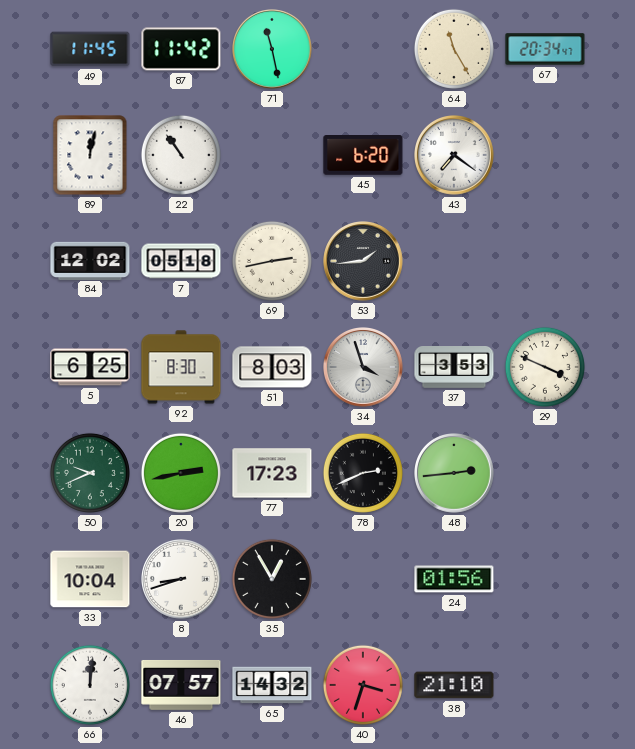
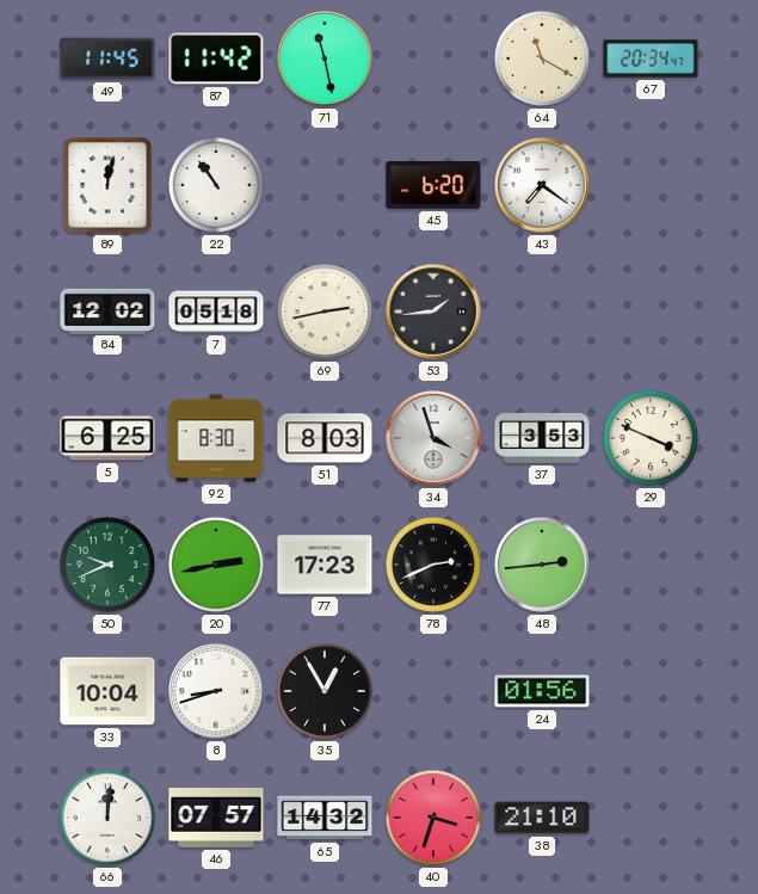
64: 11:25 -> 11:20 (542, 58)
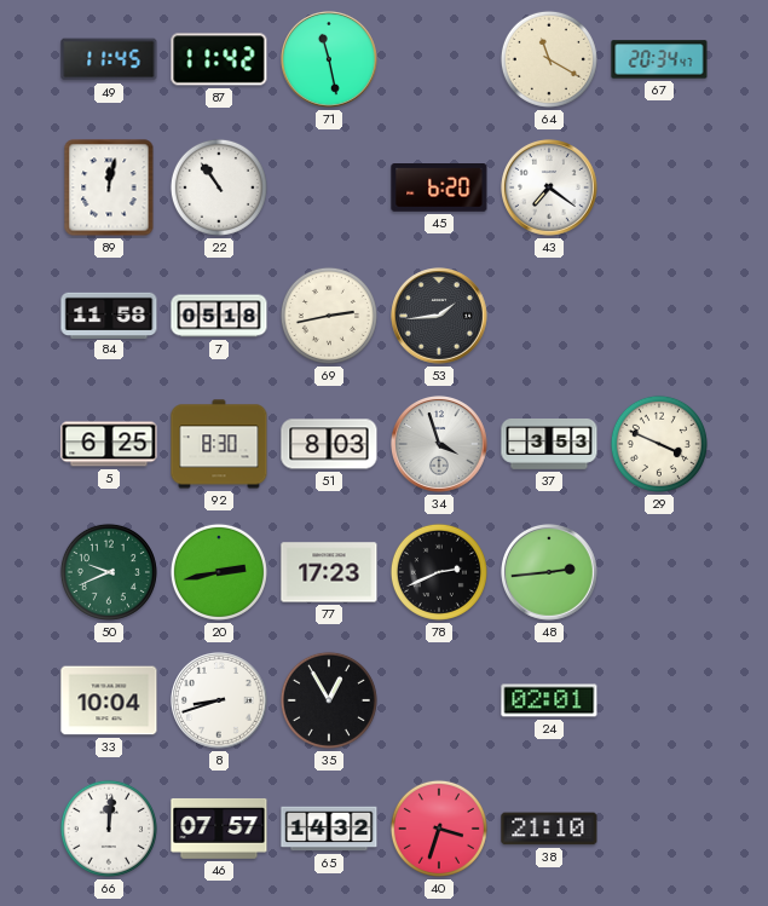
84: 12:02 -> 11:58 (109, 314)
24: 01:56 -> 02:01 (549, 700)
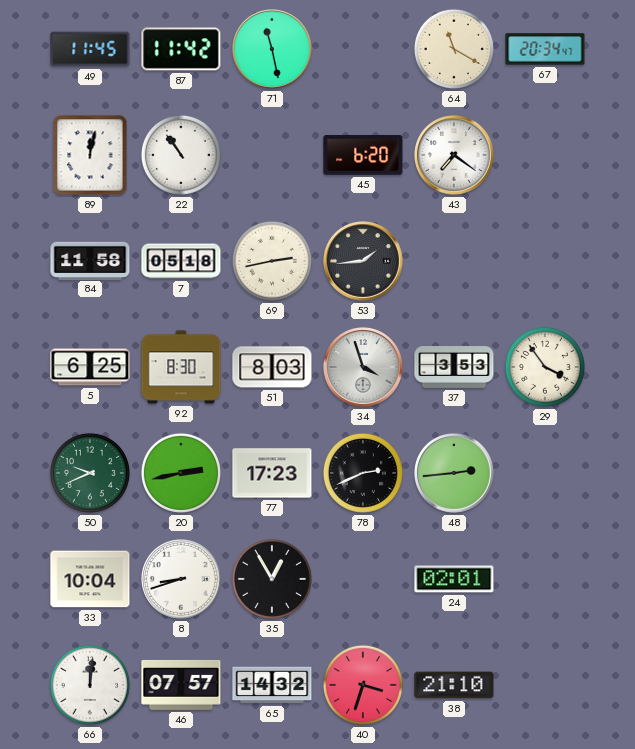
29: 3:49 -> 3:54 (545, 367)
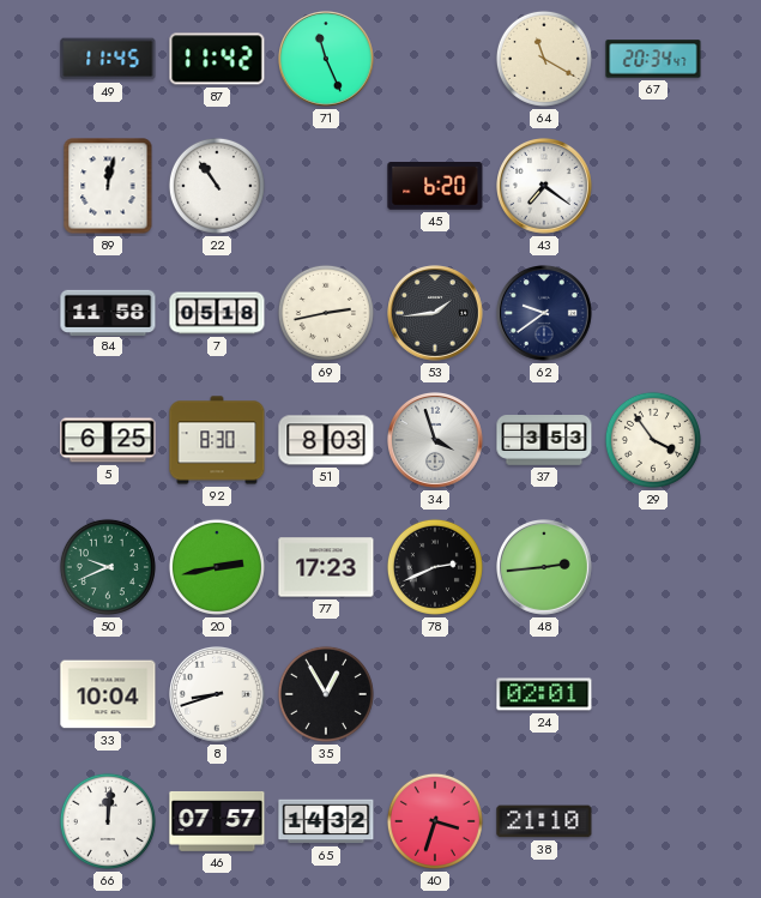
71: 11:28 -> 11:26 (327, 60)
62: none -> 9:39 (545, 314)
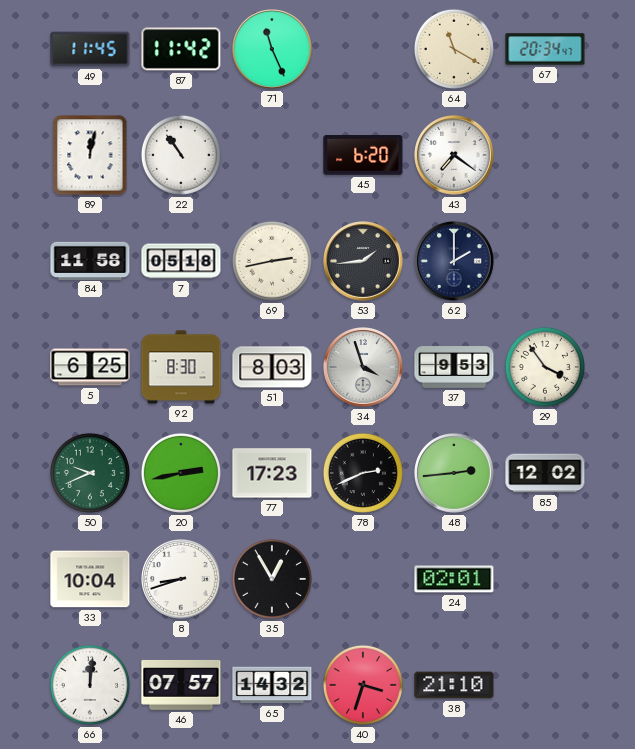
62: 9:39 -> 2:00 (455, 262)
37: 3:53 -> 9:53 (454, 368)
85: none -> 12:02 (545, 473)
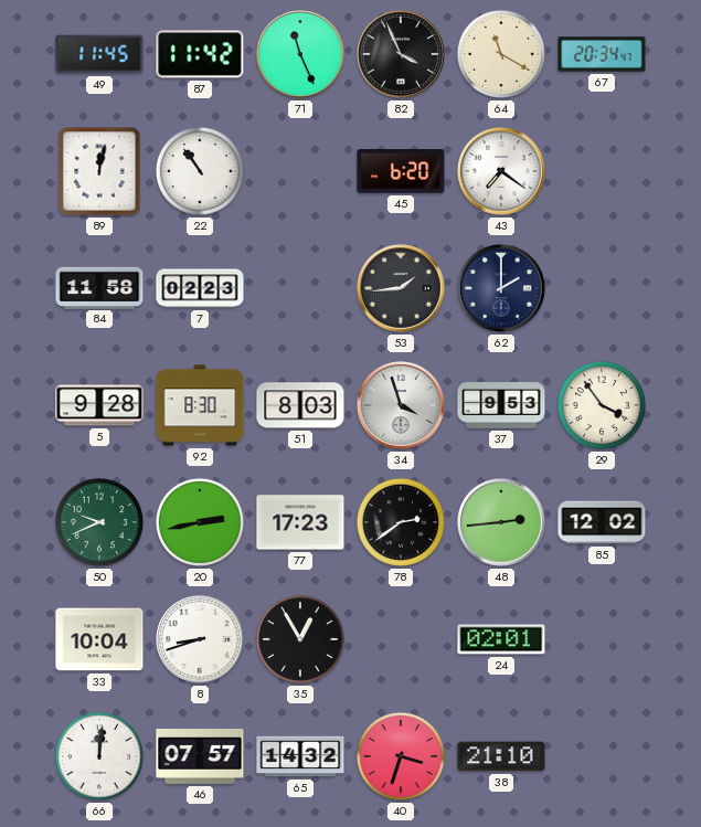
82: none -> 3:56 (402, 55)
7: 05:18 -> 02:23 (200, 288)
69: 2:43 -> none (272, 261)
5: 6:25 -> 9:28 (99, 405)
78: 2:41 -> 2:39 (401, 522)
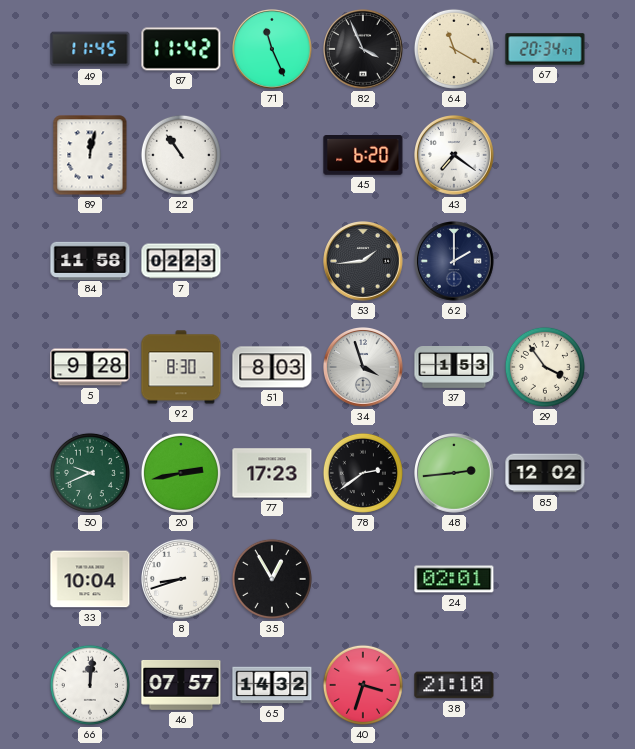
37: 9:53 -> 1:53 (454, 368)
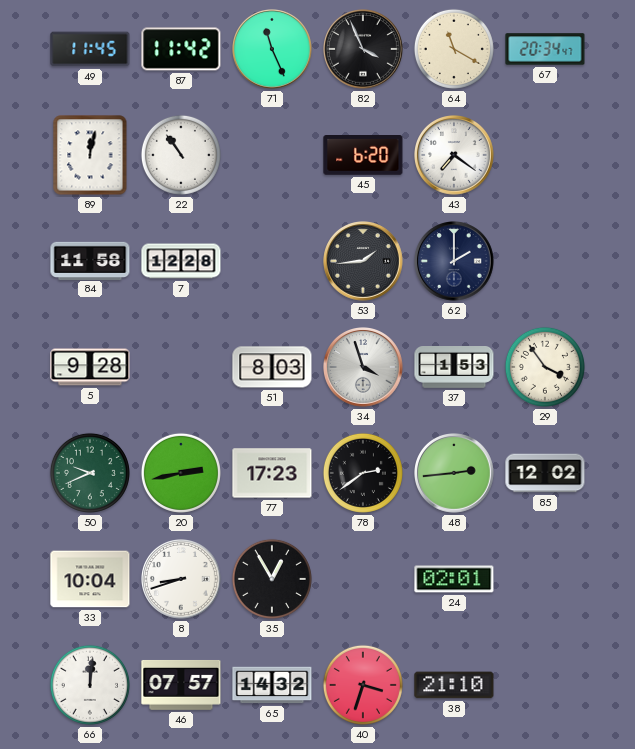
7: 02:23 -> 12:28 (181, 261)
92: 8:30 -> none (181, 367)
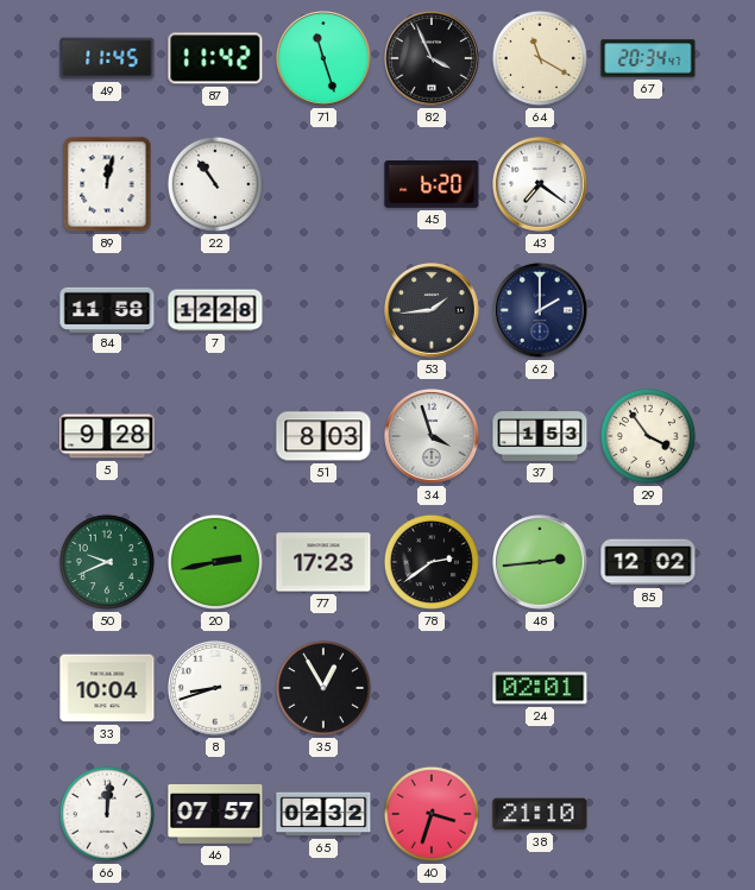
71: 11:26 -> 11:27 (325, 59)
65: 14:32 -> 02:32 (323, 814)
